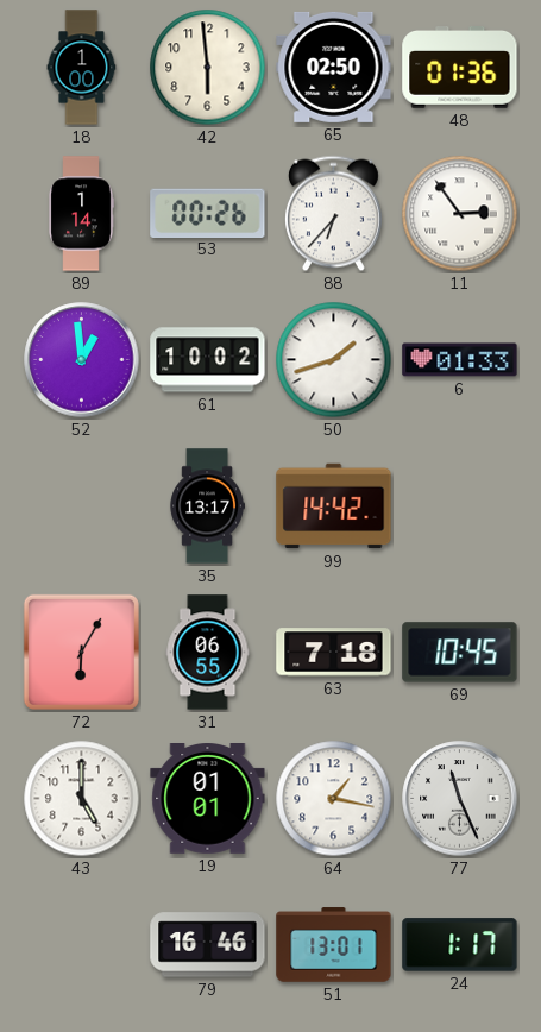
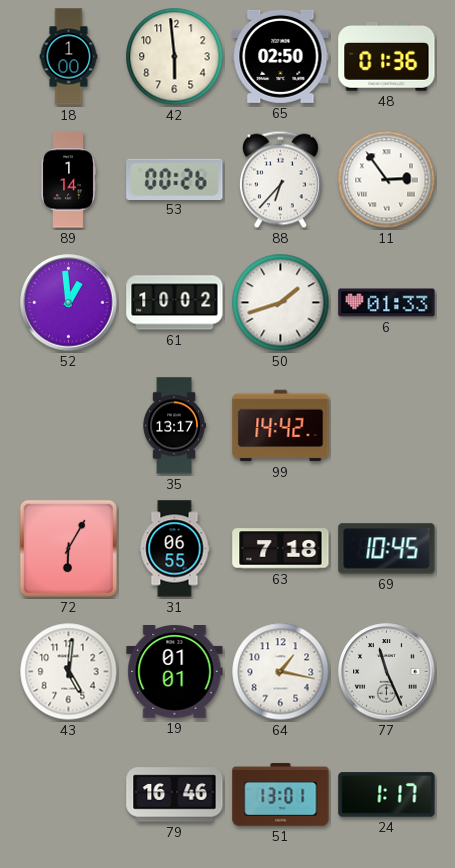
43: 5:00 -> 5:01 (69, 672)
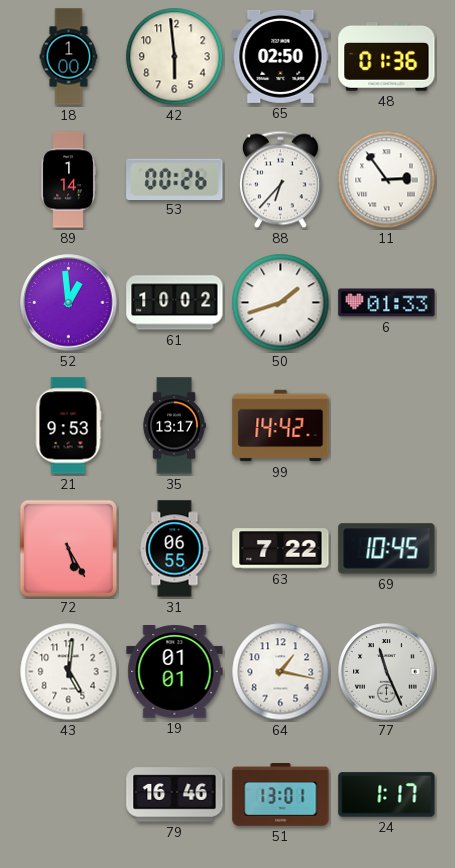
21: none -> 9:53 (68, 426)
72: 6:05 -> 5:25 (68, 548)
63: 7:18 -> 7:22 (281, 549)
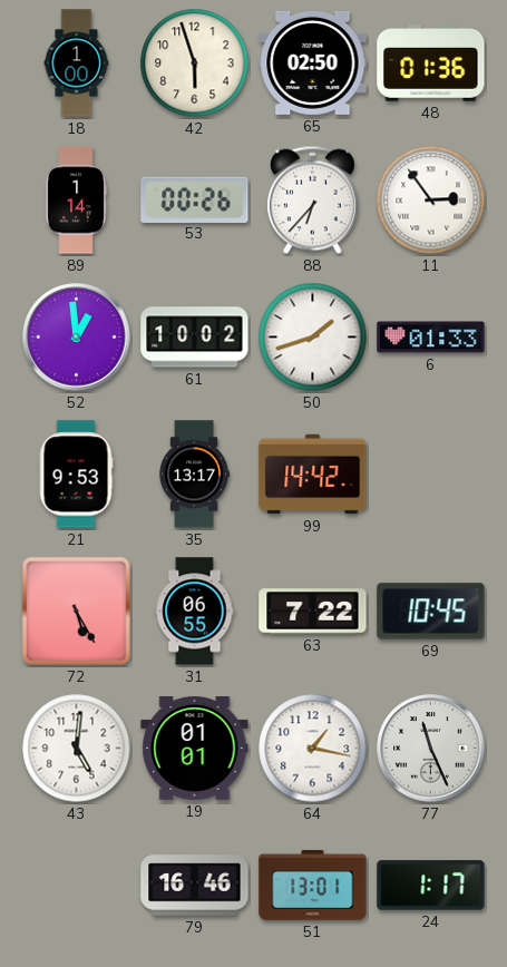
42: 5:59 -> 5:57 (195, 64)
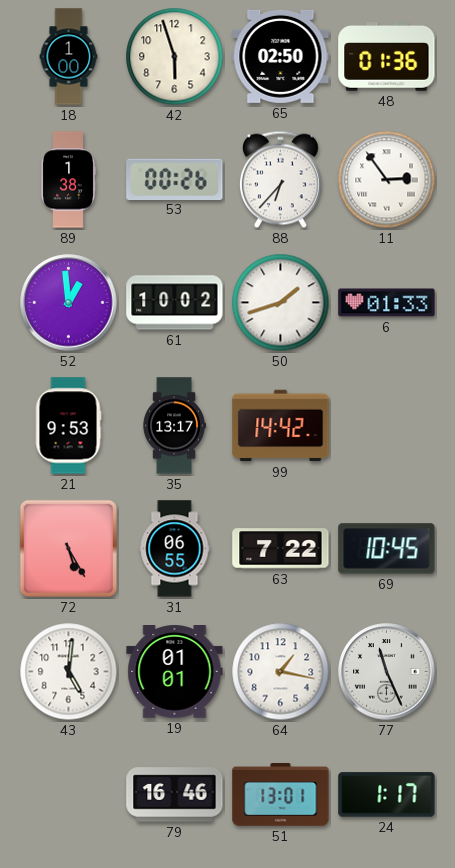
89: 1:14 -> 1:38 (68, 180)
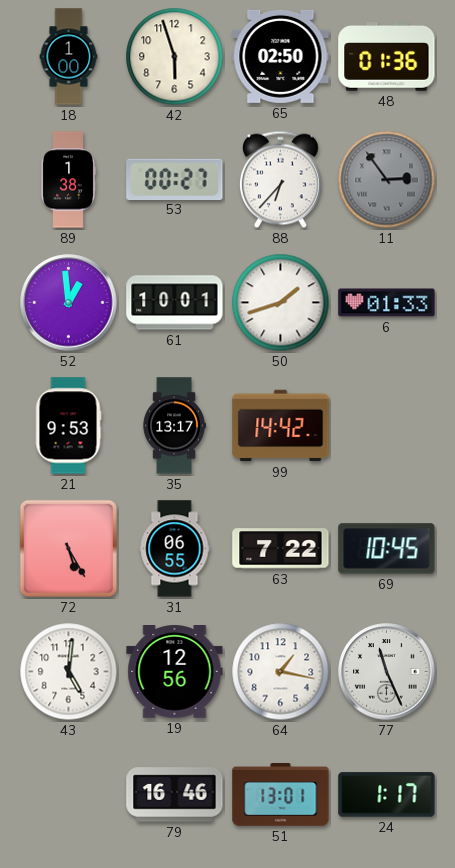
53: 00:26 -> 00:27 (175, 179)
11 dial: white -> grey (387, 180)
61: 10:02 -> 10:01 (175, 303)
19: 01:01 -> 12:56 (175, 672)
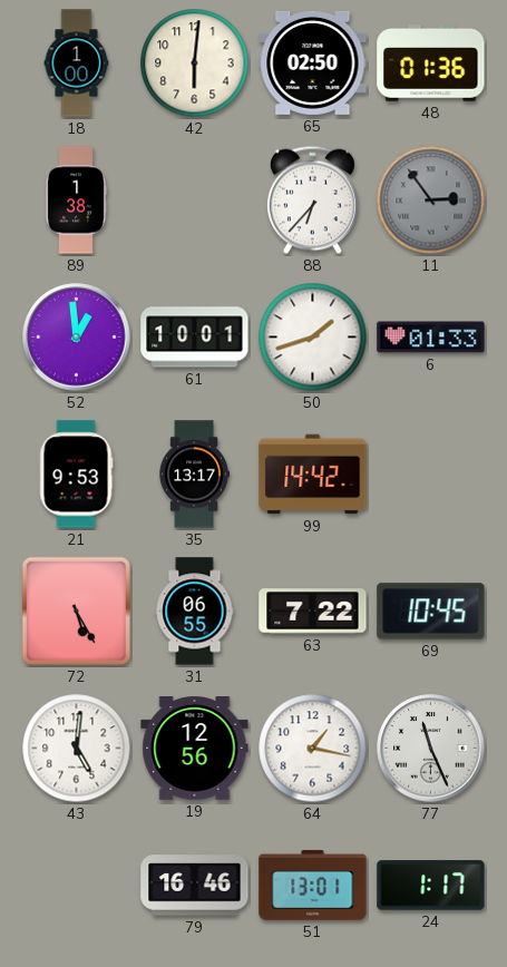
42: 5:57 -> 6:01 (195, 64)
53: 00:27 -> none (175, 179)
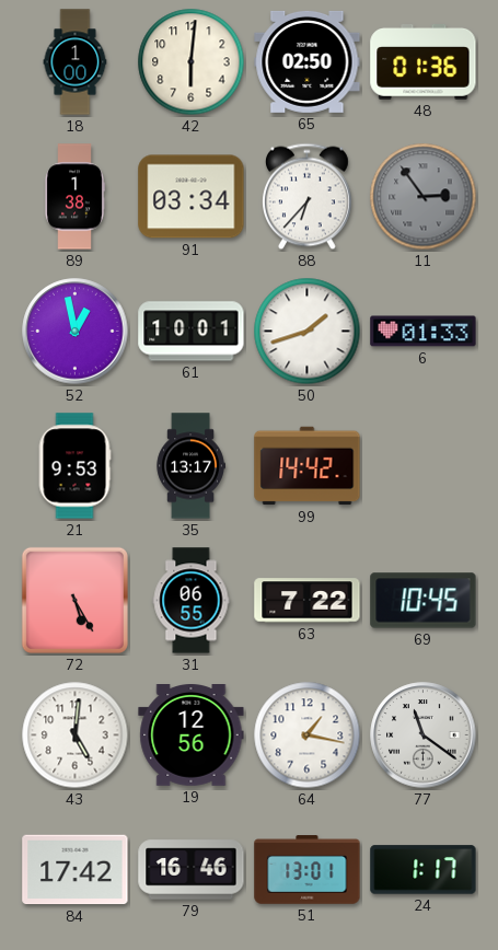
91: none -> 03:34 (192, 197)
52: 12:59 -> 12:58 (76, 332)
77: 11:26 -> 11:21 (424, 735)
84: none -> 17:42 (76, 870)
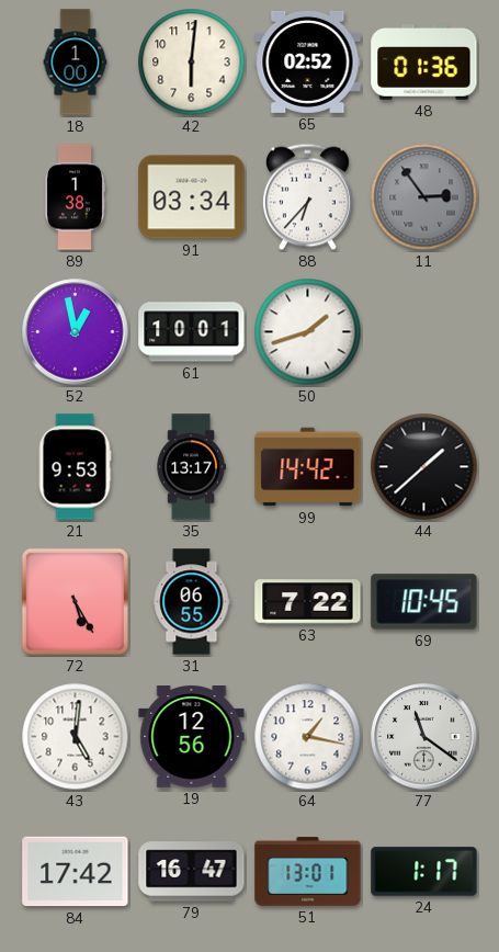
65: 02:50 -> 02:52 (308, 61)
6: 01:33 -> none (424, 332)
44: none -> 1:38 (424, 467)
79: 16:46 -> 16:47 (192, 872)
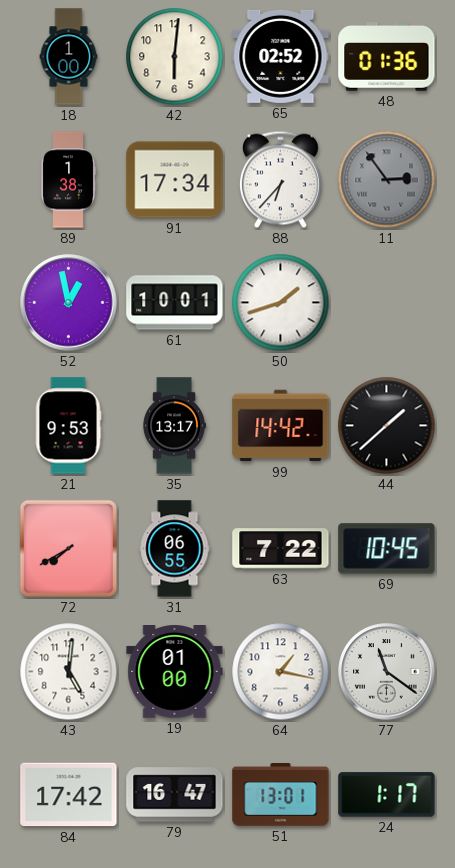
91: 03:34 -> 17:34 (175, 180)
72: 5:25 -> 7:40 (68, 548)
19: 12:56 -> 01:00 (175, 672)
